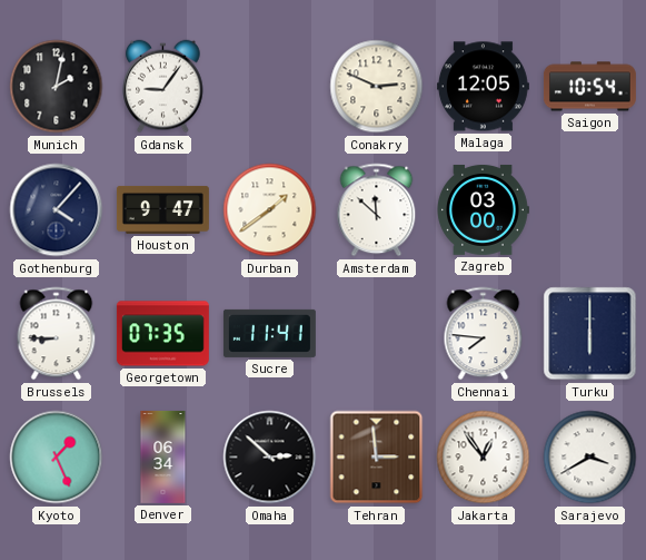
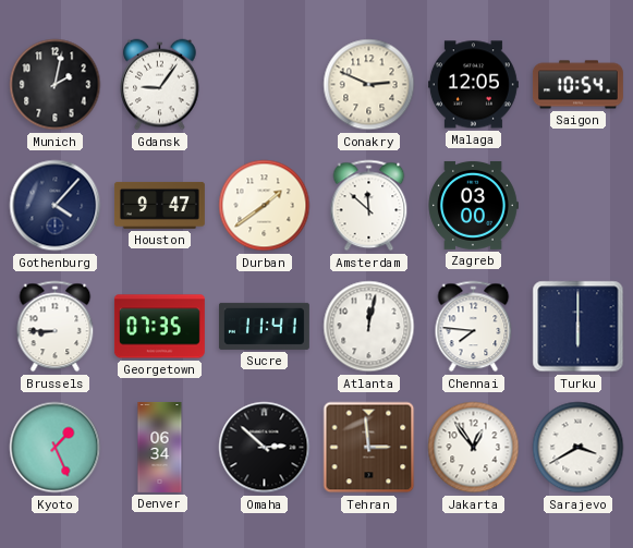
Atlanta: none -> 12:02 (369, 327)
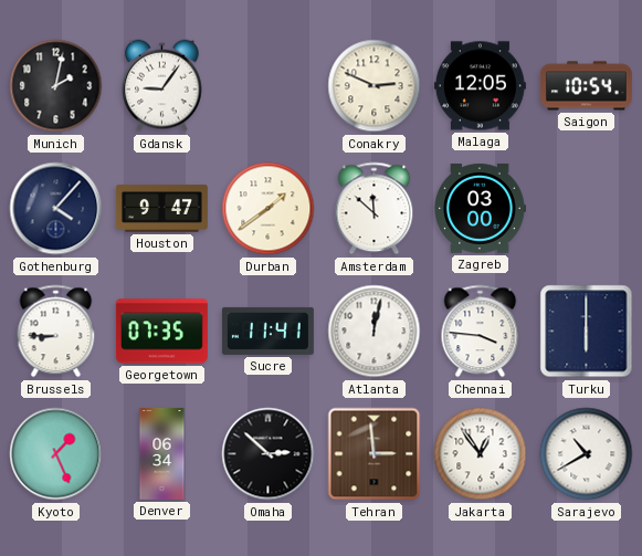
Chennai: 7:46 -> 3:46 (481, 332)
Sarajevo: 3:40 -> 10:40 (587, 454)
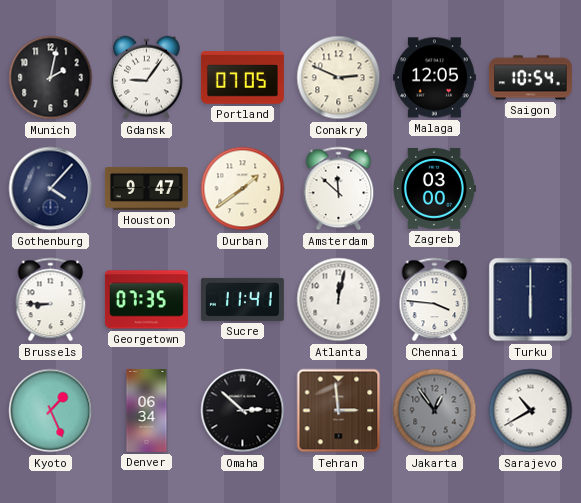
Portland: none -> 07:05 (242, 78)
Jakarta dial: white -> grey (435, 411)
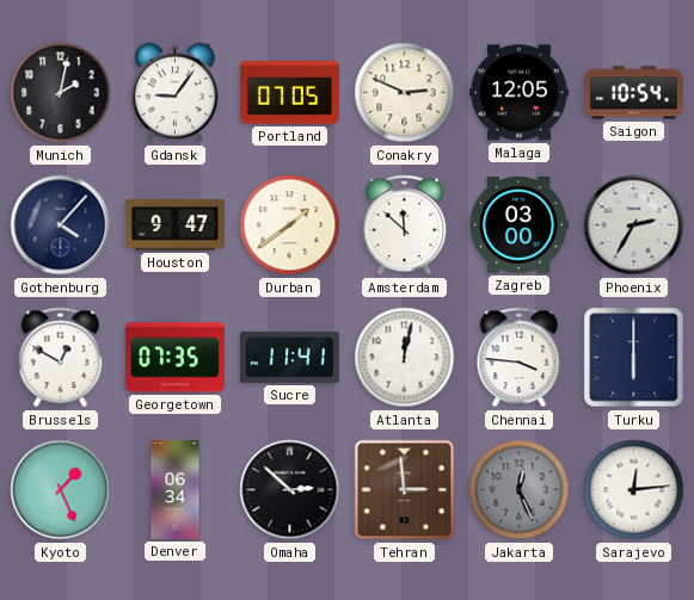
Phoenix: none -> 2:35 (634, 225)
Brussels: 8:45 -> 12:50 (61, 358)
Jakarta: 12:54 -> 12:26 (520, 490)
Sarajevo: 10:40 -> 12:14 (634, 490)
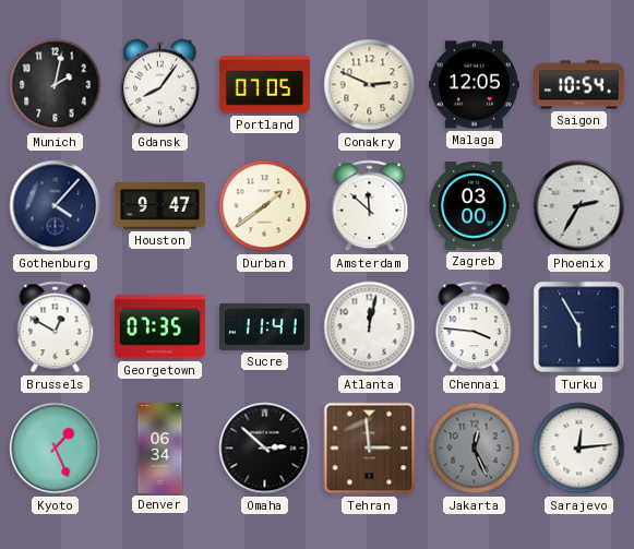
Gdansk: 9:06 -> 8:06 (160, 85)
Turku: 6:00 -> 5:55 (579, 327)
